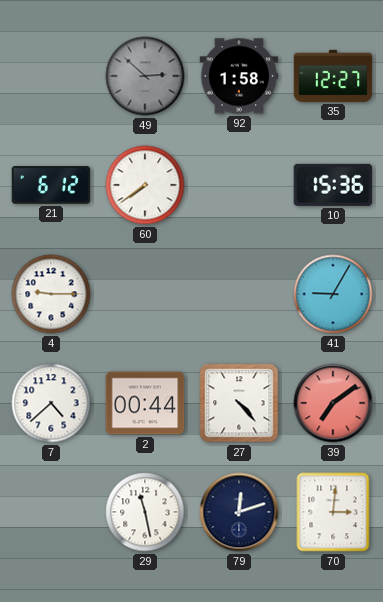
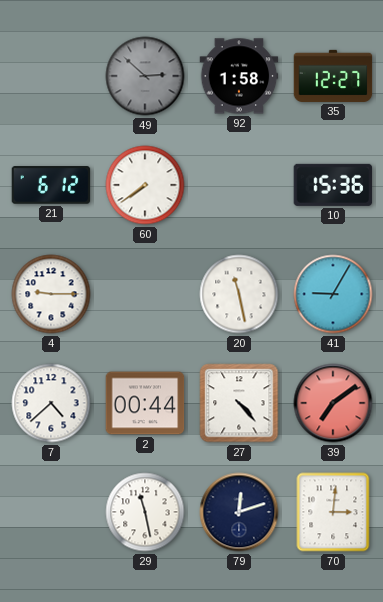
20: none -> 11:28 (239, 294)
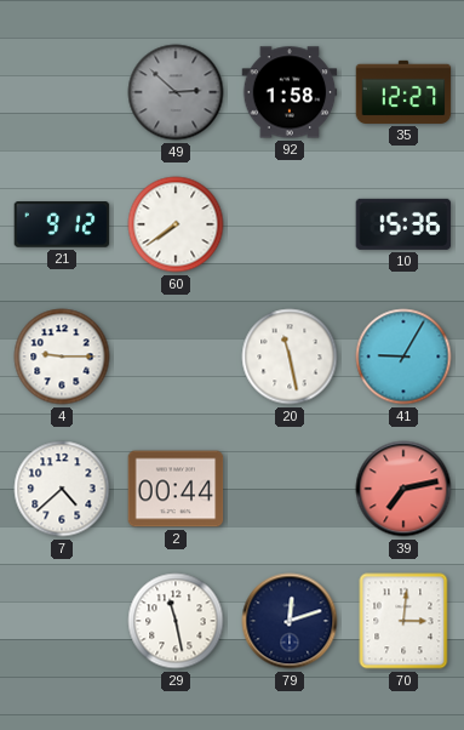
21: 6:12 -> 9:12 (62, 224)
27: 4:23 -> none (239, 403)
39: 7:09 -> 7:13 (403, 489)
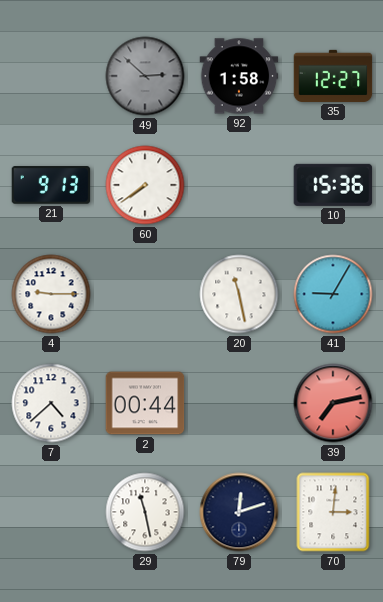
21: 9:12 -> 9:13 (51, 185)
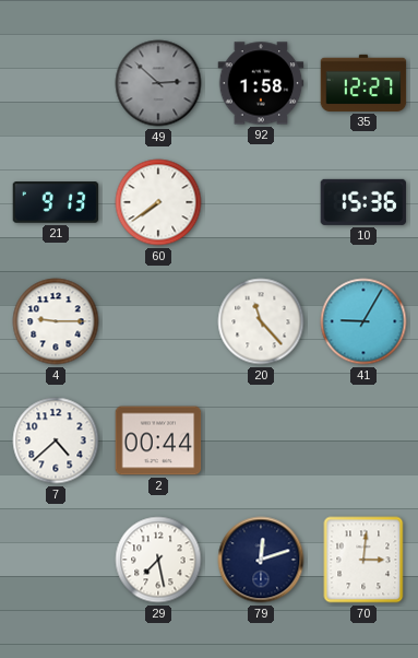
20: 11:28 -> 11:23 (261, 321)
39: 7:13 -> none (333, 403)
29: 11:28 -> 7:28 (158, 560)
